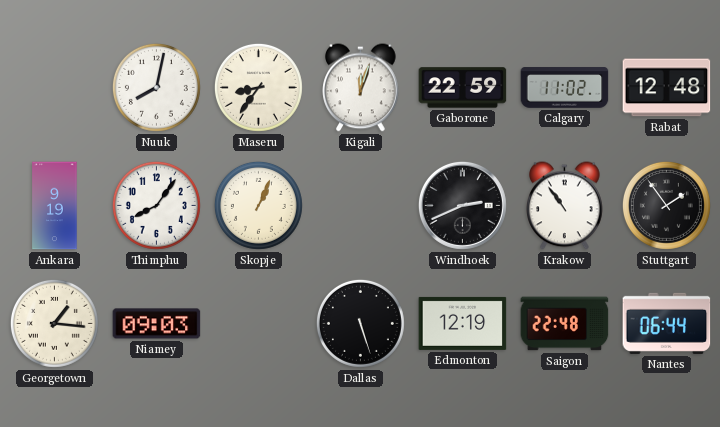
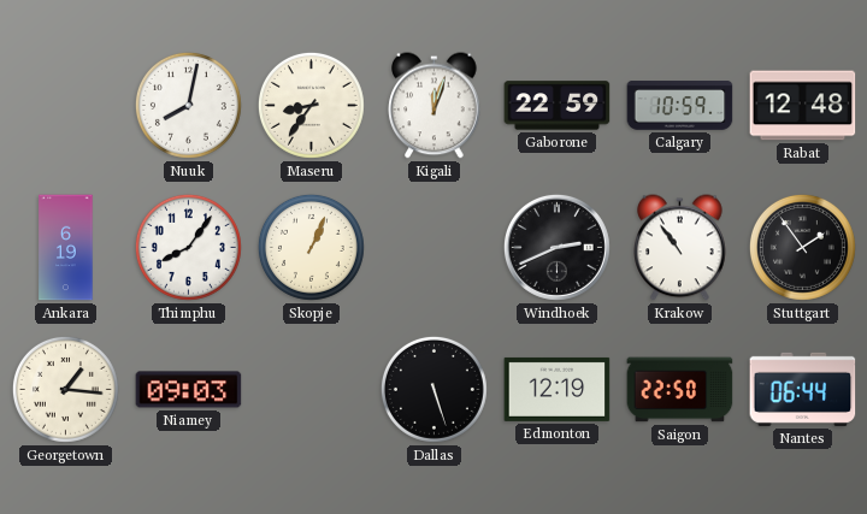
Calgary: 11:02 -> 10:59 (680, 106)
Ankara: 9:19 -> 6:19 (66, 248)
Saigon: 22:48 -> 22:50 (680, 390)
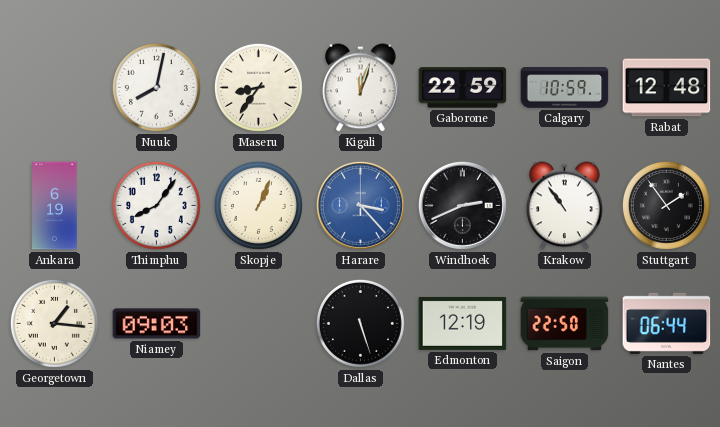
Harare: none -> 3:23 (360, 205)
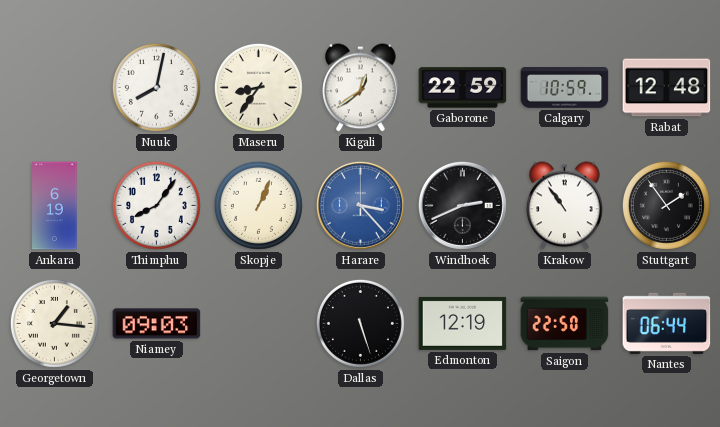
Kigali: 12:03 -> 12:39 (361, 88)
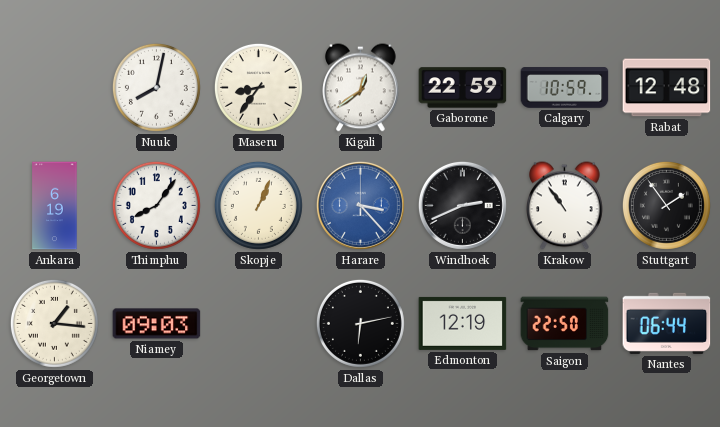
Dallas: 5:27 -> 6:13 (360, 323)
